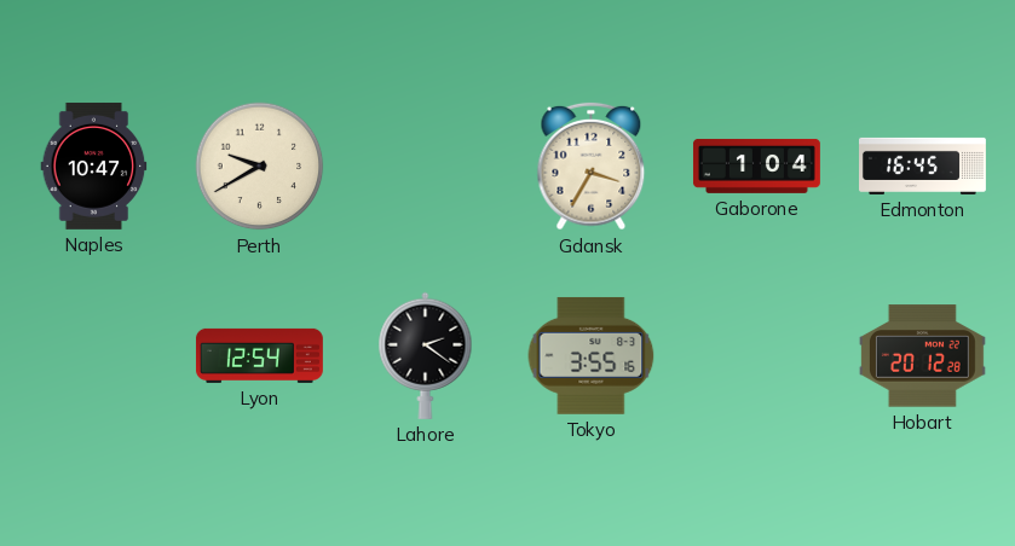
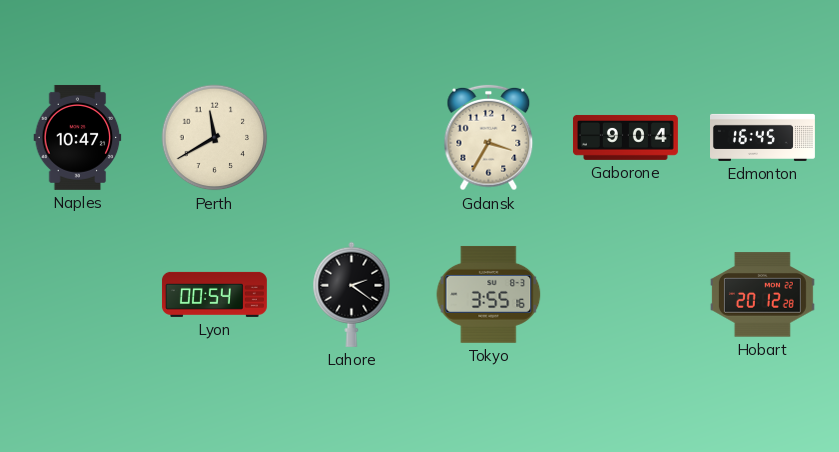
Perth: 9:40 -> 11:40 (215, 138)
Gaborone: 1:04 -> 9:04 (625, 137)
Lyon: 12:54 -> 00:54 (214, 294)
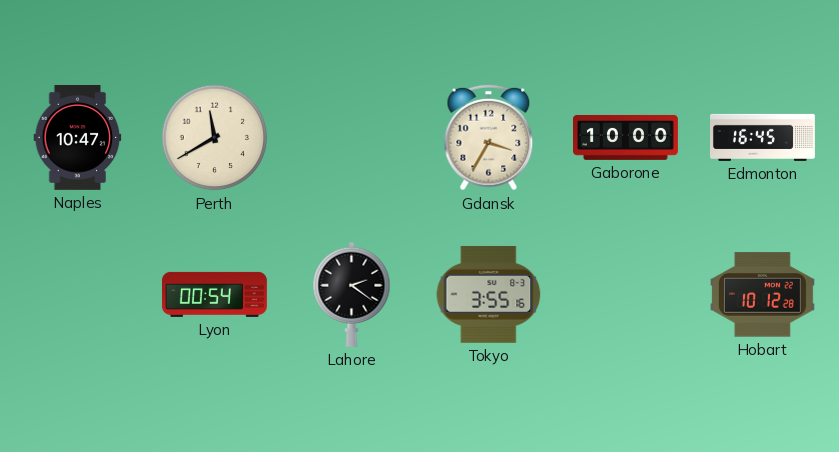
Gaborone: 9:04 -> 10:00 (625, 137)
Hobart: 20:12 -> 10:12 (762, 295)
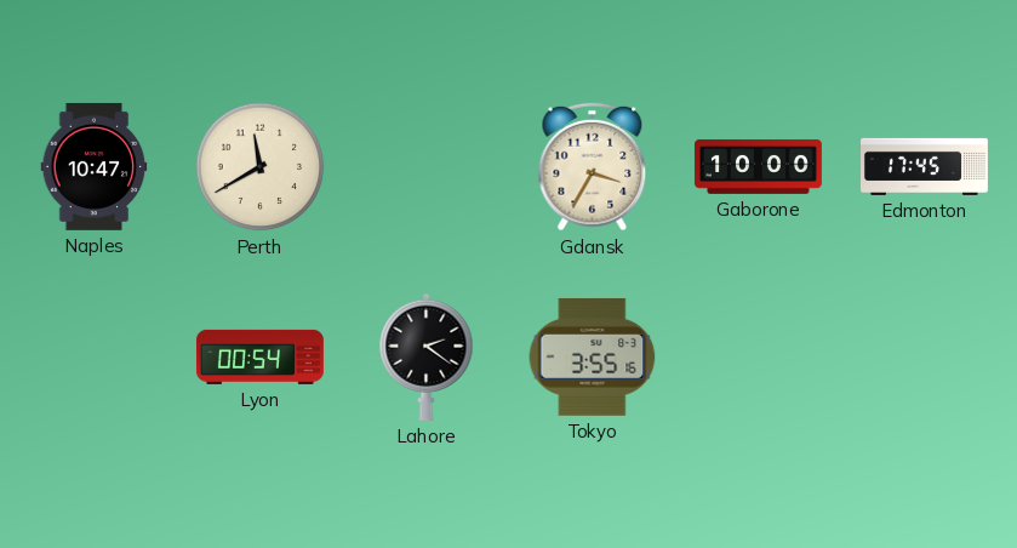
Edmonton: 16:45 -> 17:45 (925, 166)
Hobart: 10:12 -> none (762, 295)
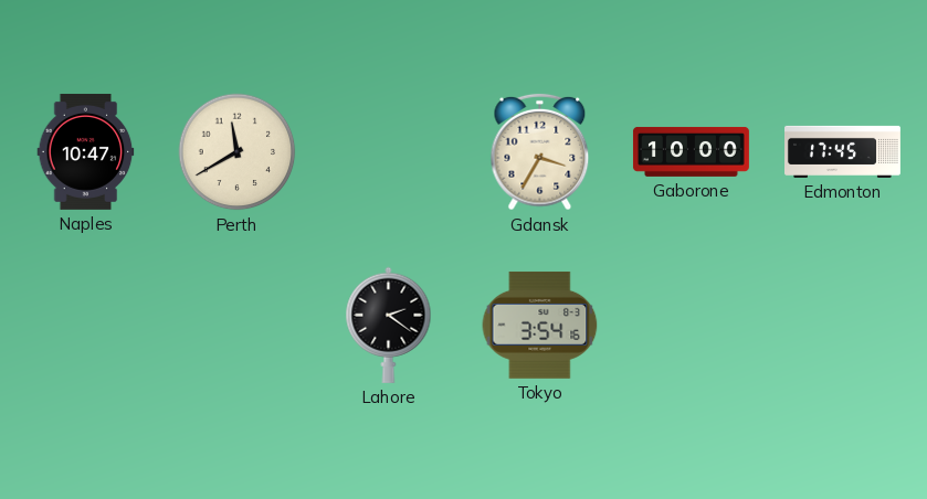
Lyon: 00:54 -> none (259, 356)
Tokyo: 3:55 -> 3:54 (540, 325)
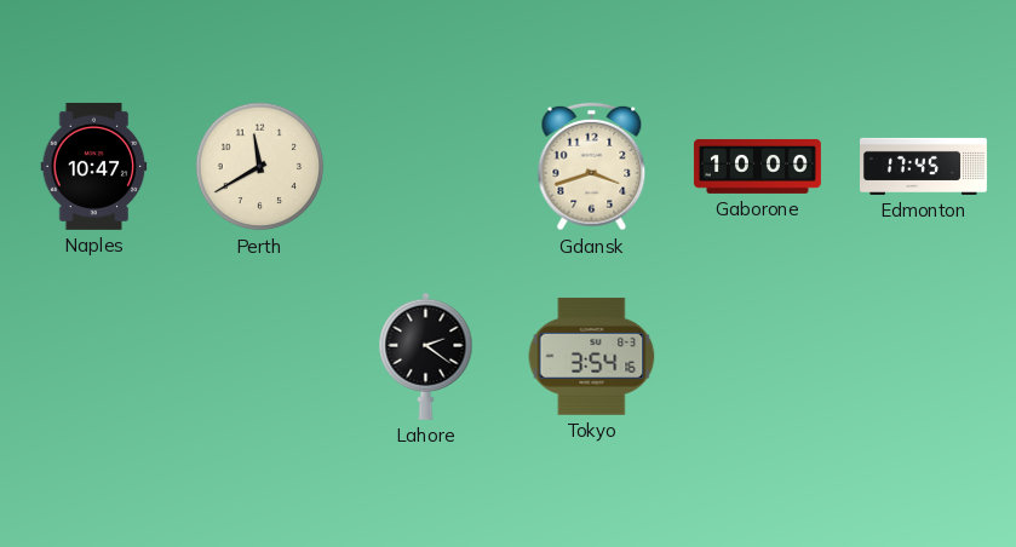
Gdansk: 3:35 -> 3:42 (592, 167)
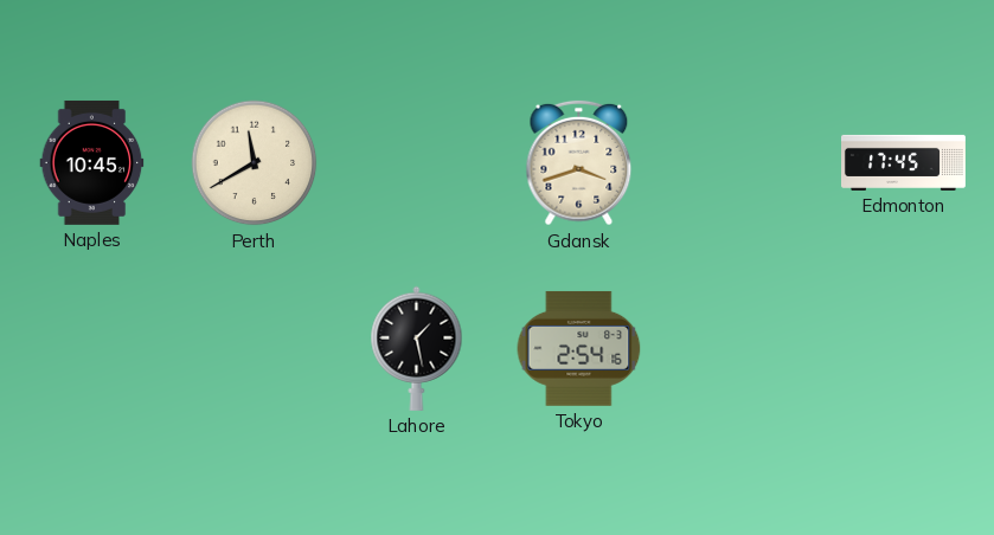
Naples: 10:47 -> 10:45 (92, 162)
Gaborone: 10:00 -> none (757, 166)
Lahore: 2:21 -> 1:28 (417, 348)
Tokyo: 3:54 -> 2:54 (579, 348)
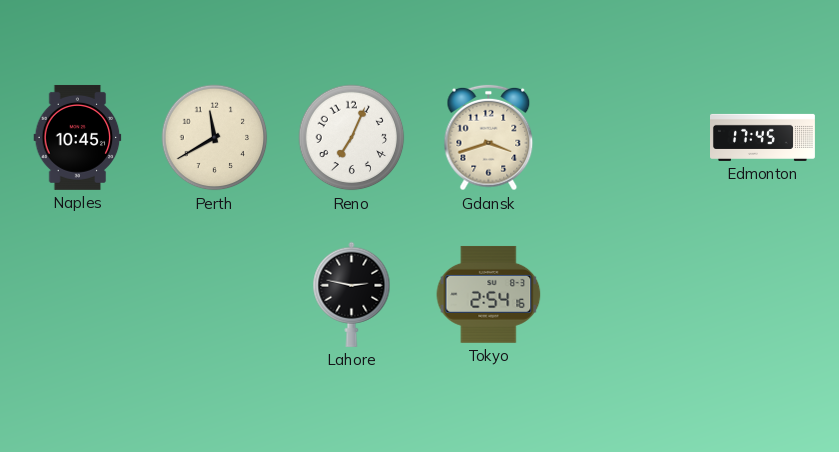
Reno: none -> 7:04 (352, 138)
Lahore: 1:28 -> 2:47 (352, 294)
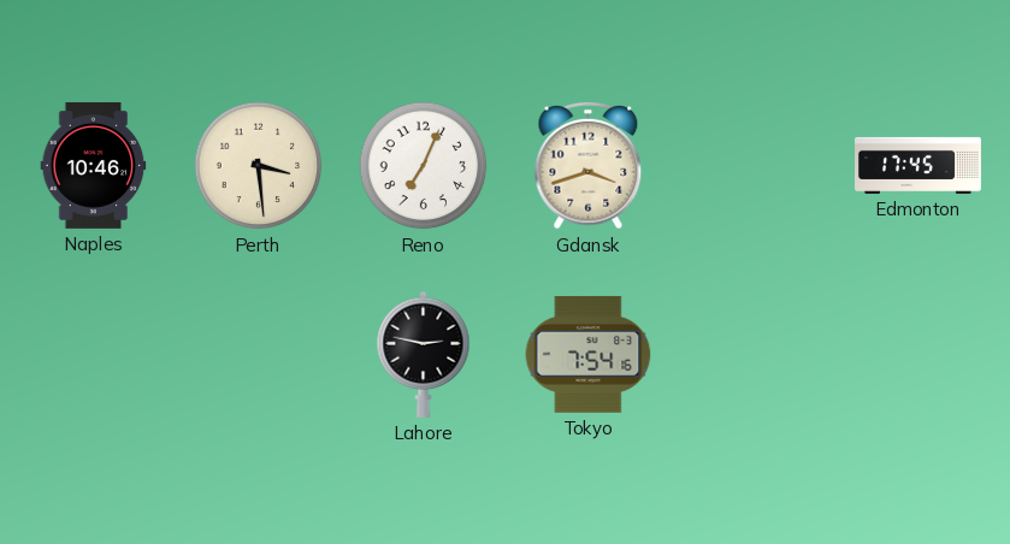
Naples: 10:45 -> 10:46 (94, 165)
Perth: 11:40 -> 3:29 (259, 166)
Tokyo: 2:54 -> 7:54 (589, 354)
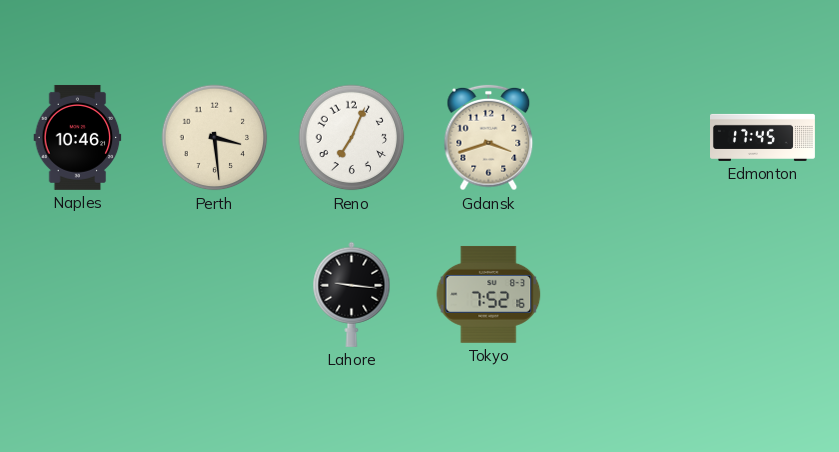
Lahore: 2:47 -> 9:16 (352, 294)
Tokyo: 7:54 -> 7:52 (489, 294)
